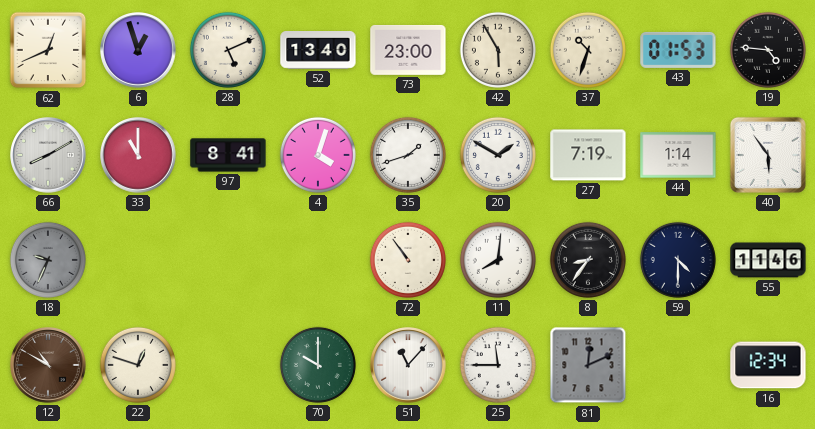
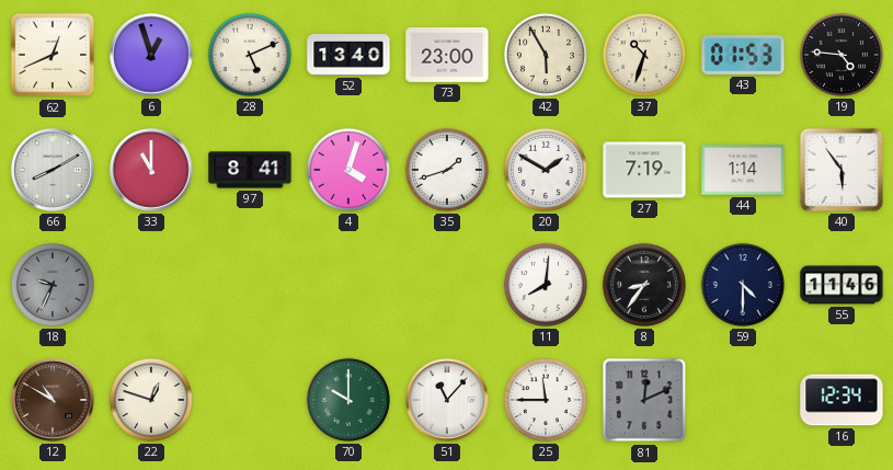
72: 10:54 -> none (408, 260)
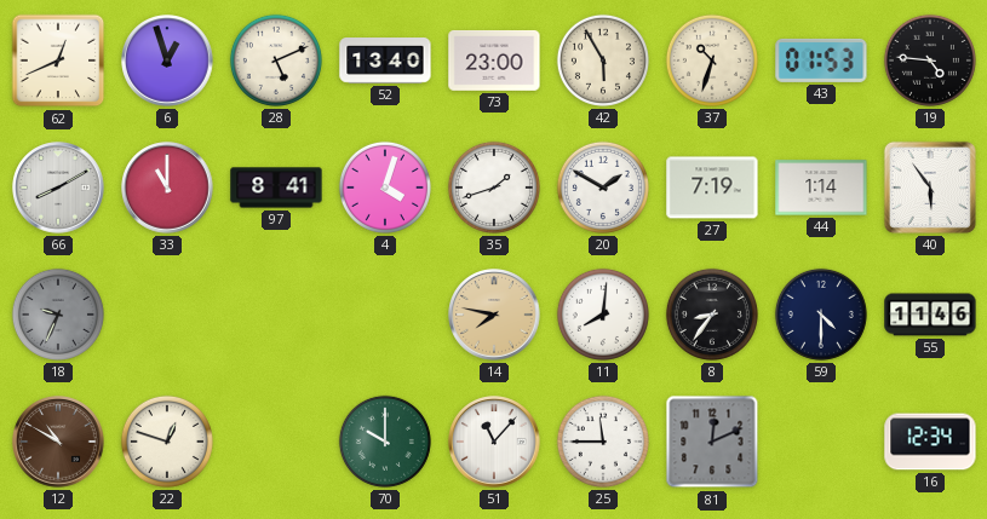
14: none -> 7:47 (494, 315)
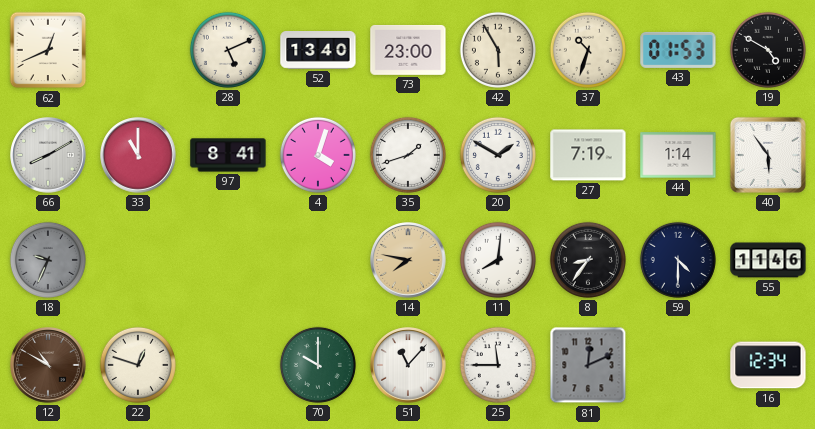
6: 12:57 -> none (167, 60)
19: 4:46 -> 4:50 (768, 50)
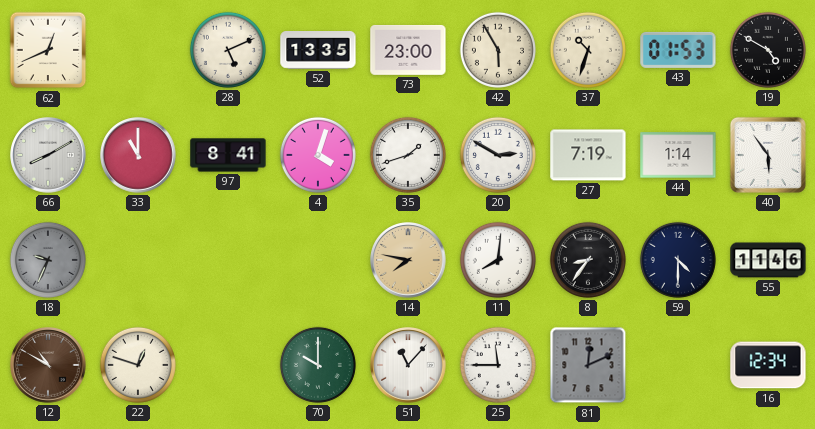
52: 13:40 -> 13:35 (318, 51)
20: 1:50 -> 2:50 (498, 155)
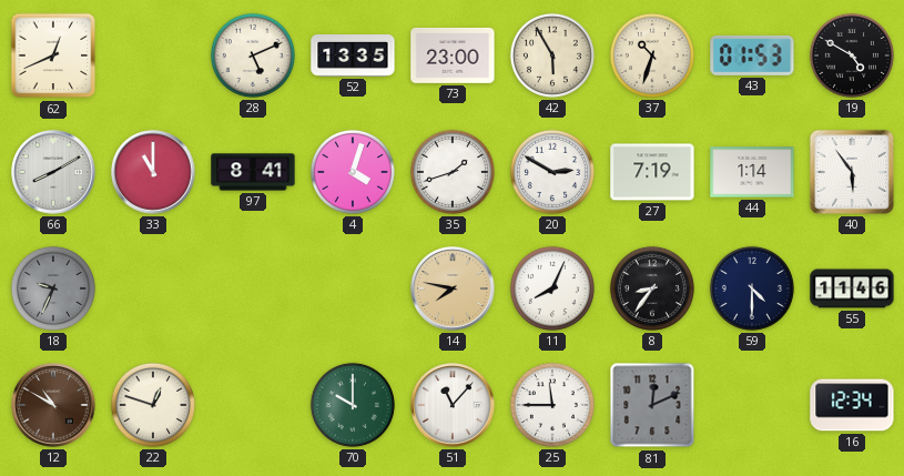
11: 8:01 -> 8:04 (552, 288)
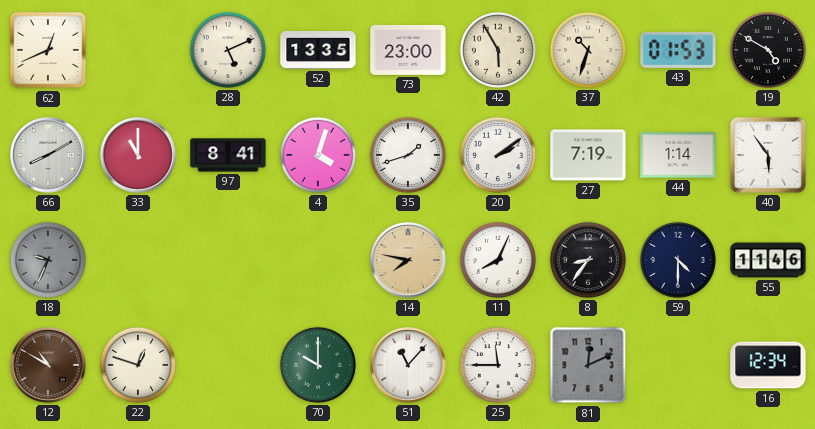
20: 2:50 -> 2:09 (498, 155)
